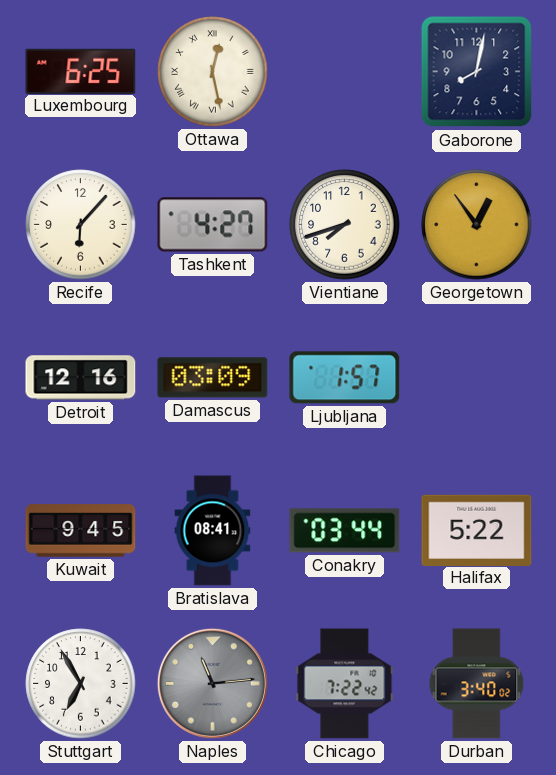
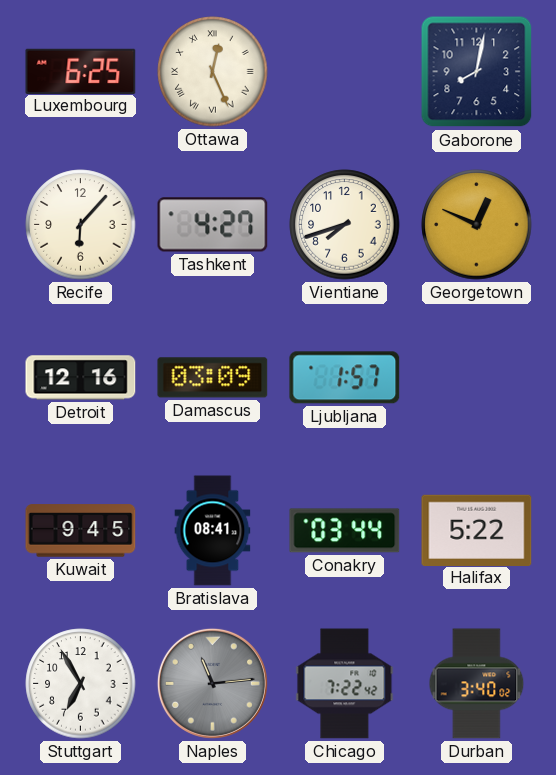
Ottawa: 12:28 -> 12:26 (213, 72)
Georgetown: 12:54 -> 12:49 (477, 225)
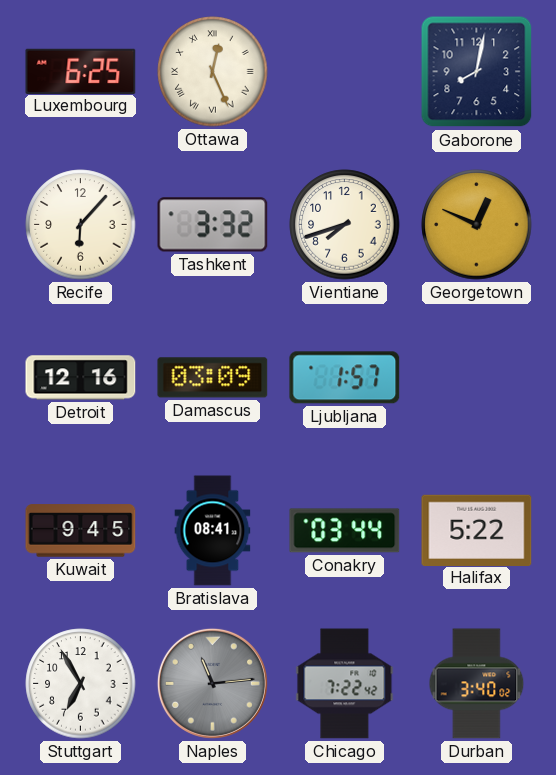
Tashkent: 4:27 -> 3:32 (213, 225)
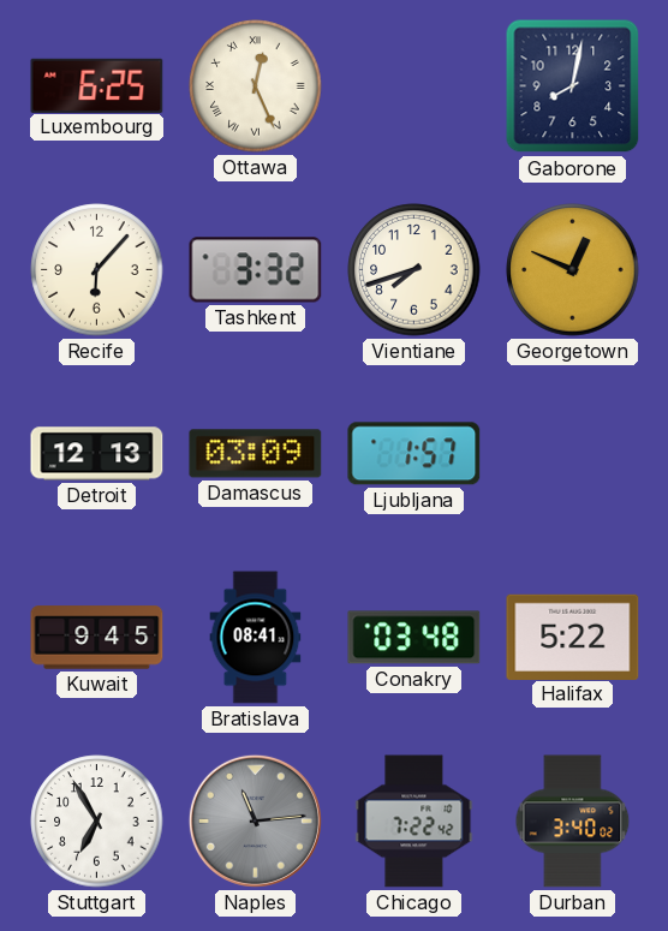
Detroit: 12:16 -> 12:13 (97, 454)
Conakry: 03:44 -> 03:48 (414, 638)
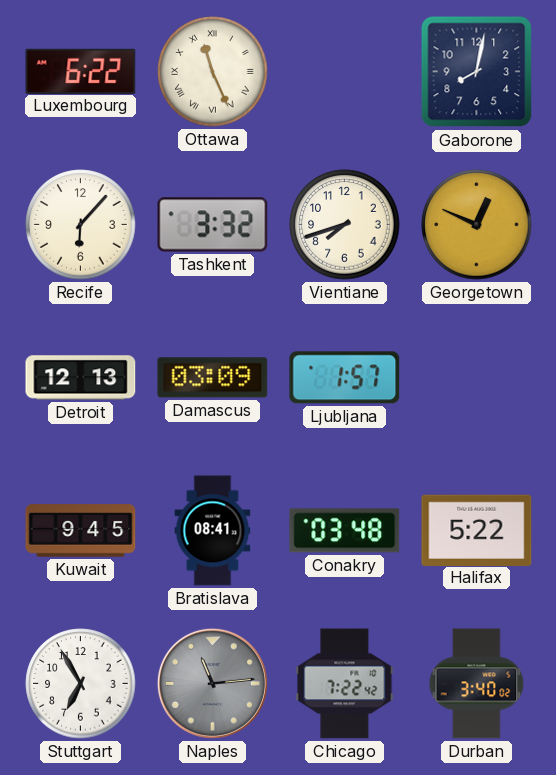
Luxembourg: 6:25 -> 6:22 (81, 71)
Ottawa: 12:26 -> 11:26 (213, 72)
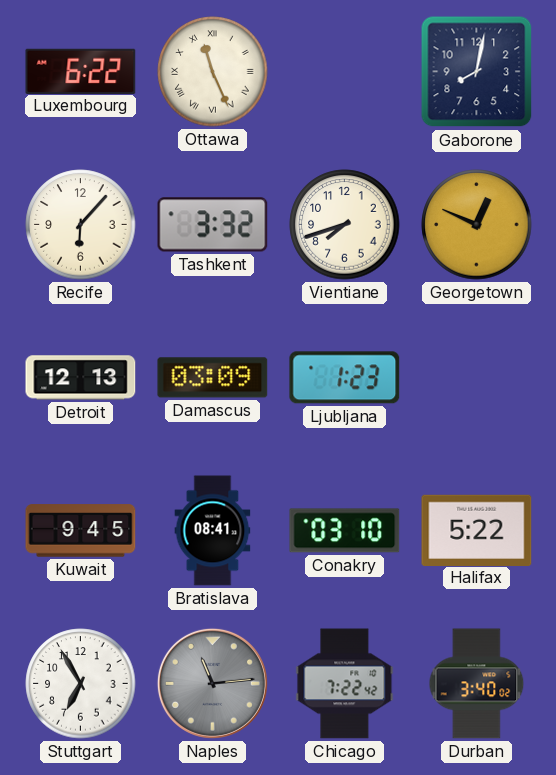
Ljubljana: 1:57 -> 1:23 (345, 378)
Conakry: 03:48 -> 03:10 (345, 531)
